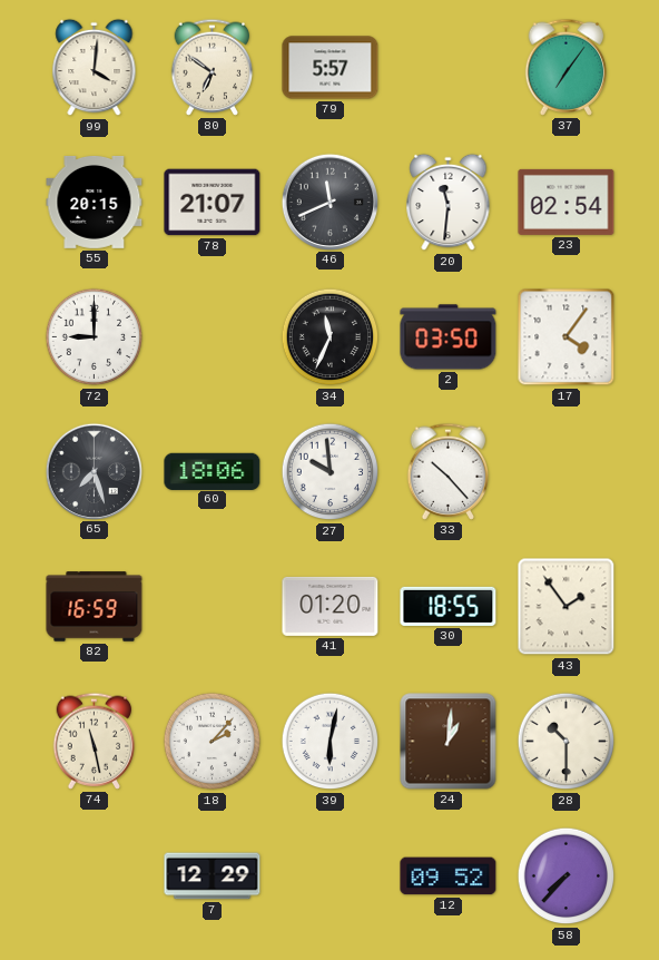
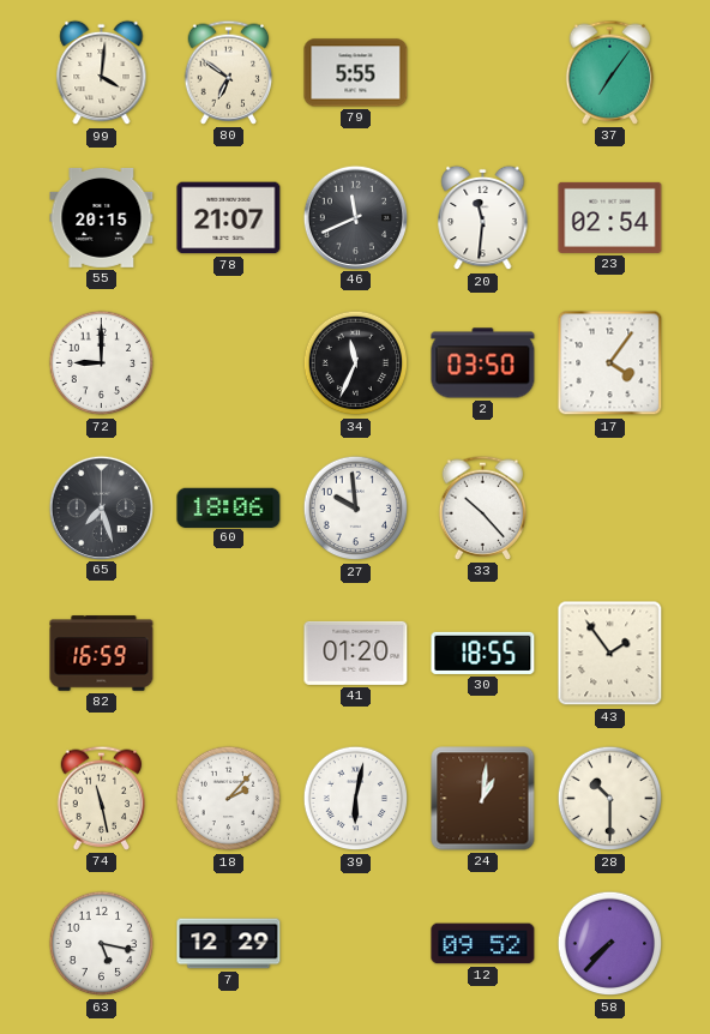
79: 5:57 -> 5:55 (356, 73)
63: none -> 5:17 (102, 944)
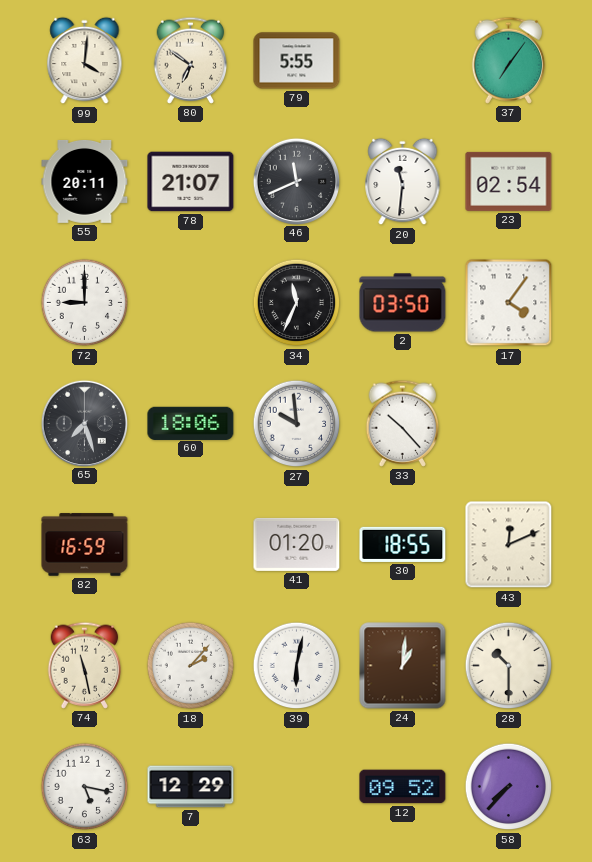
55: 20:15 -> 20:11 (85, 181)
43: 1:54 -> 12:11 (509, 545)
